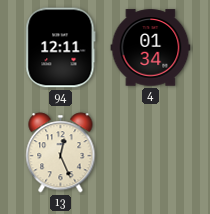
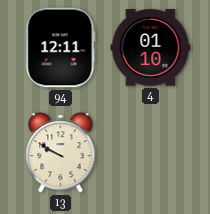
4: 01:34 -> 01:10 (151, 48)
13: 12:26 -> 9:50 (61, 153)
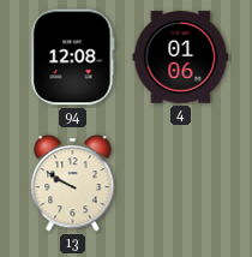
94: 12:11 -> 12:08 (73, 58)
4: 01:10 -> 01:06 (181, 58)
